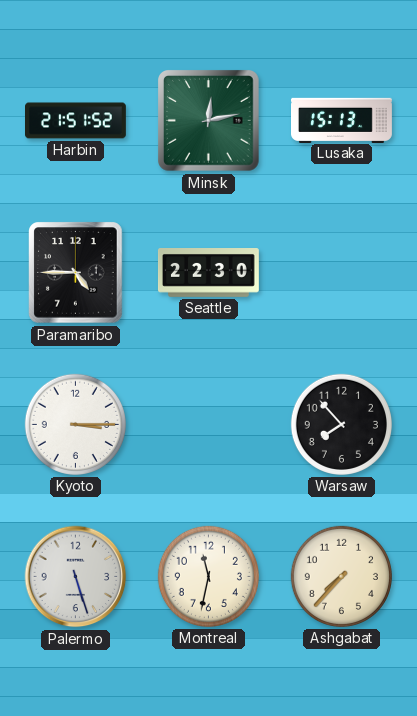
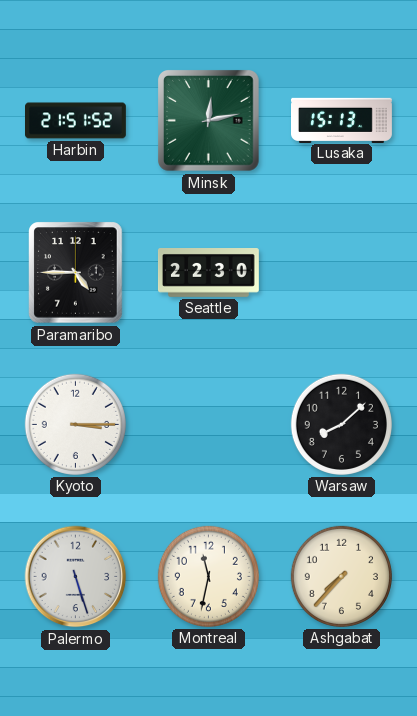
Warsaw: 7:53 -> 8:08 (341, 424)
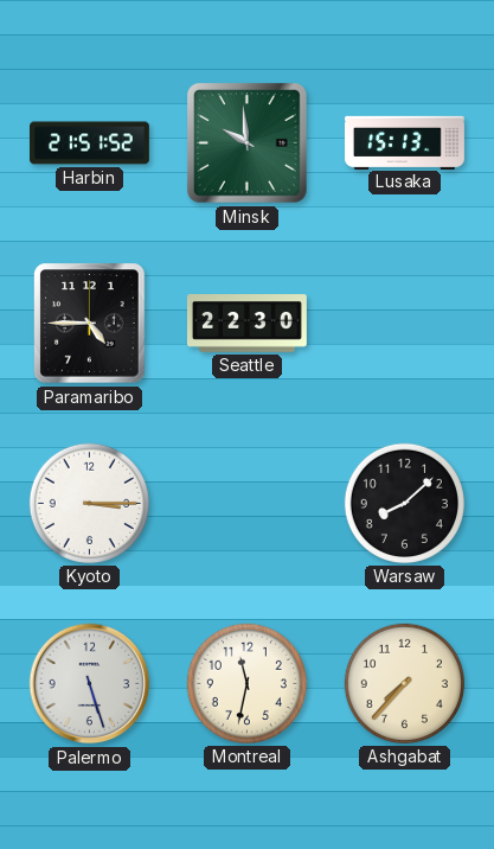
Minsk: 12:13 -> 9:59 (248, 143)
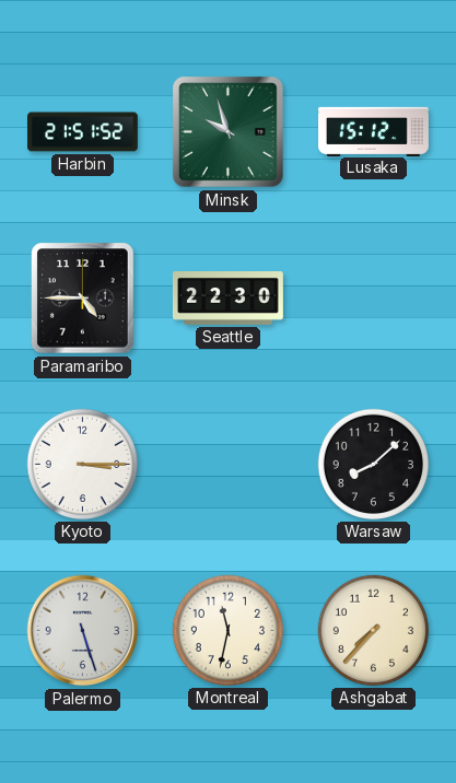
Minsk: 9:59 -> 9:57 (229, 132)
Lusaka: 15:13 -> 15:12 (374, 131)
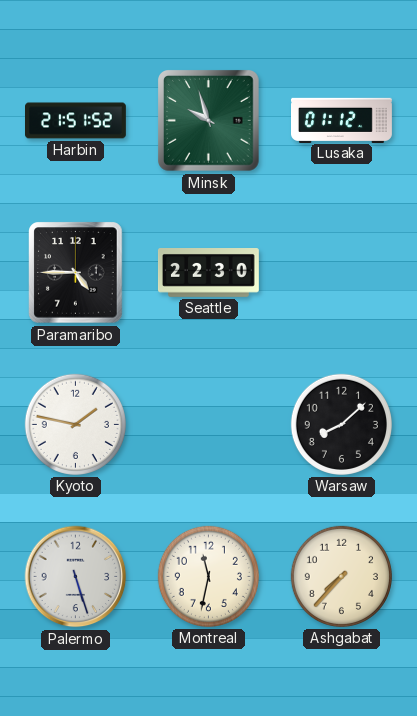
Lusaka: 15:12 -> 01:12 (342, 120)
Kyoto: 3:15 -> 1:47 (75, 424)
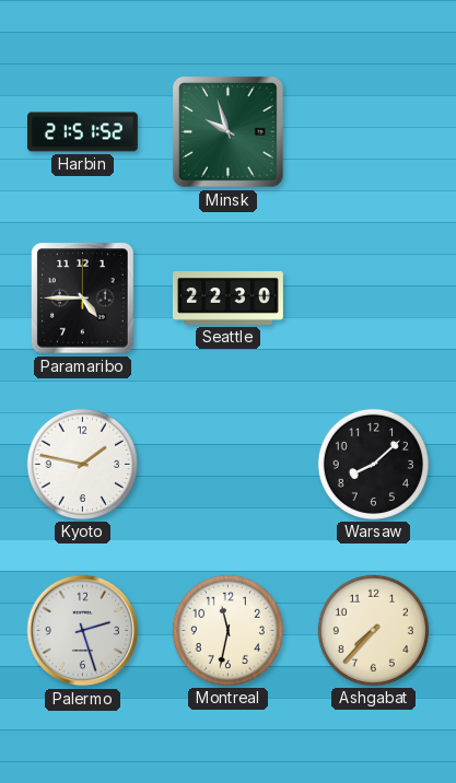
Lusaka: 01:12 -> none (342, 120)
Palermo: 5:27 -> 2:27 (83, 631)
